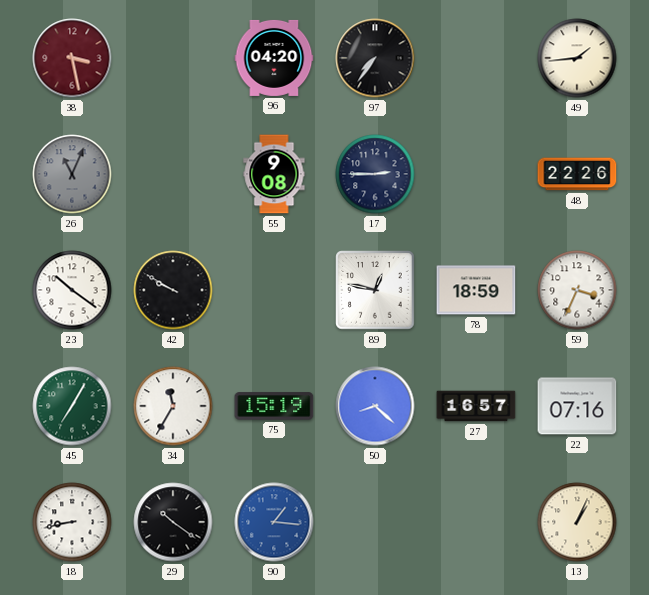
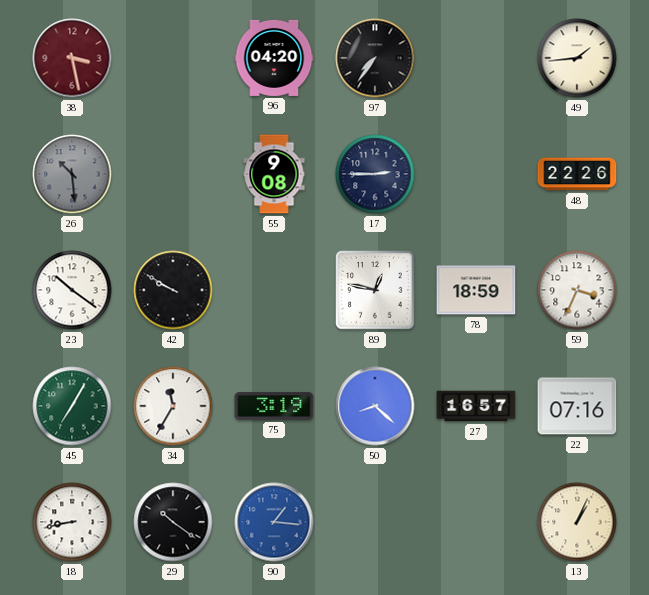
26: 11:04 -> 10:29 (72, 174)
75: 15:19 -> 3:19 (274, 406)
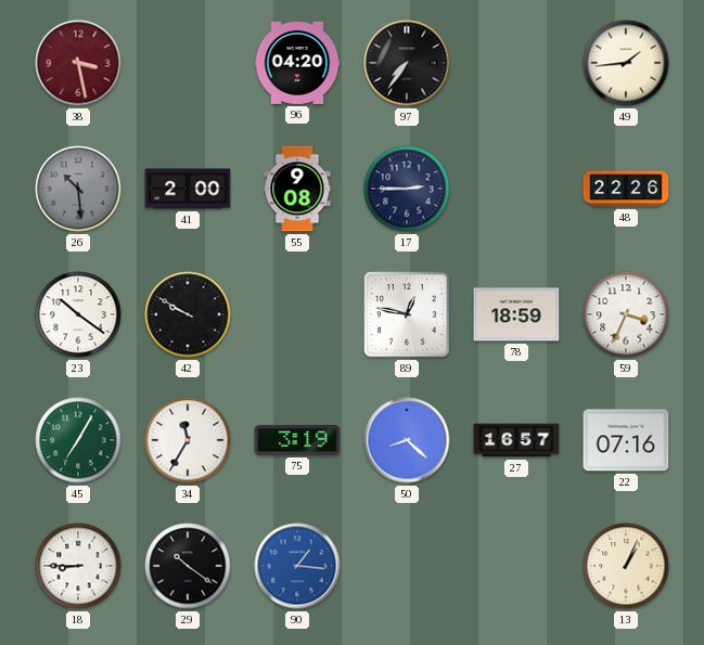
41: none -> 2:00 (188, 189)
18: 8:43 -> 8:45 (78, 566)
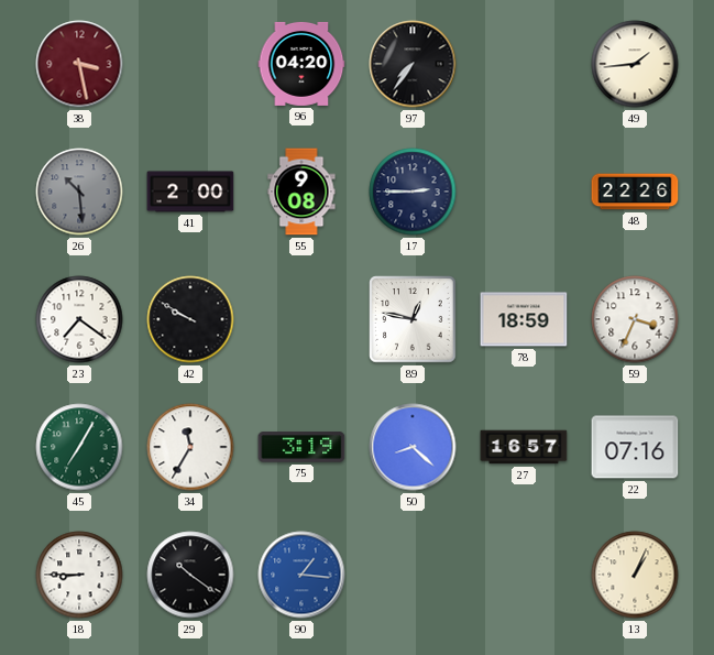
23: 10:21 -> 7:21 (79, 319)
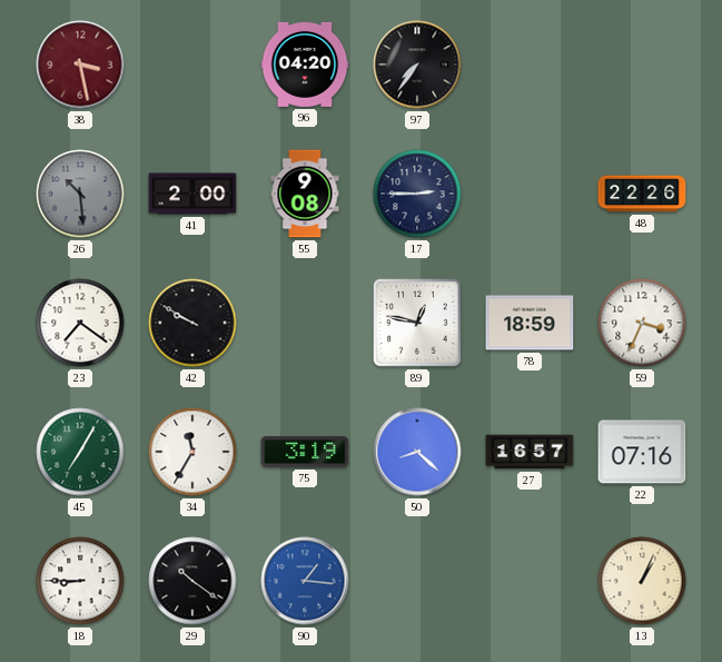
49: 1:44 -> none (635, 64)
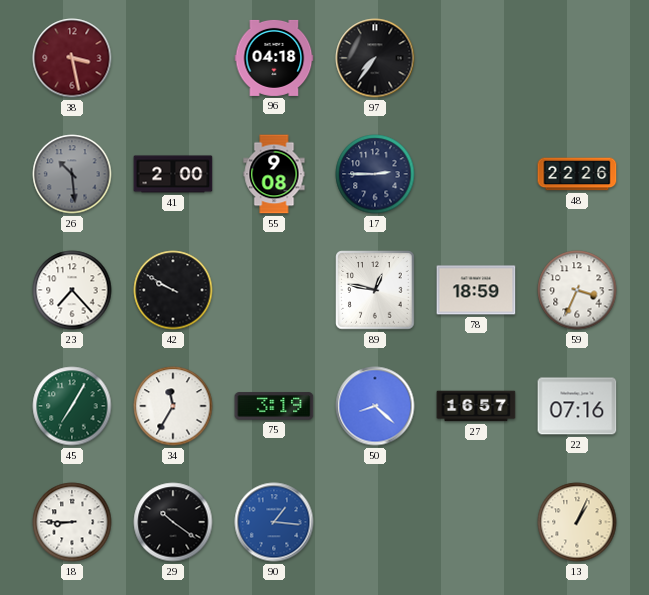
96: 04:20 -> 04:18 (274, 58)
23: 7:21 -> 7:23 (72, 290)
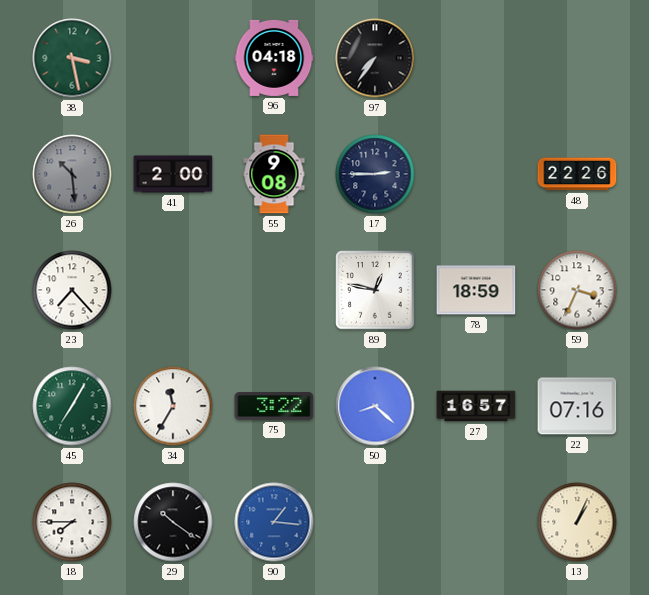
38 dial: burgundy -> green (72, 58)
42: 9:50 -> none (173, 290)
75: 3:19 -> 3:22 (274, 406)
18: 8:45 -> 7:45 (72, 522)
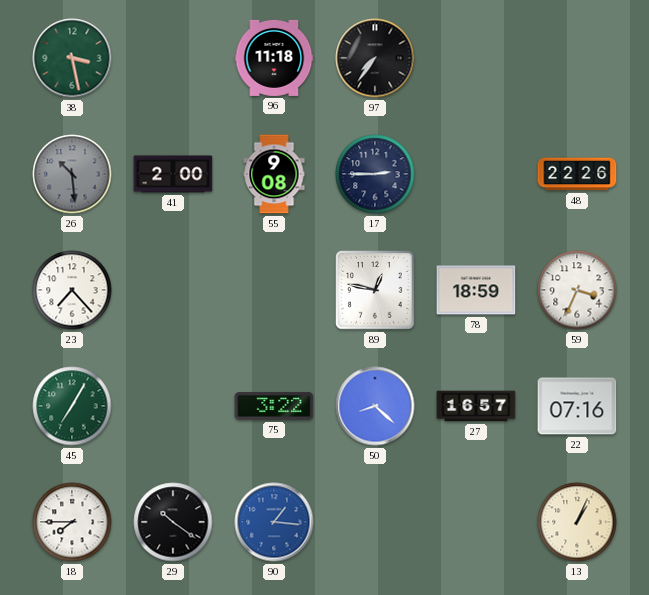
96: 04:18 -> 11:18 (274, 58)
34: 11:35 -> none (173, 406)
